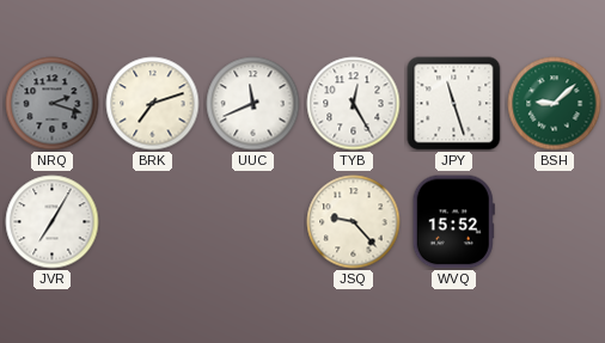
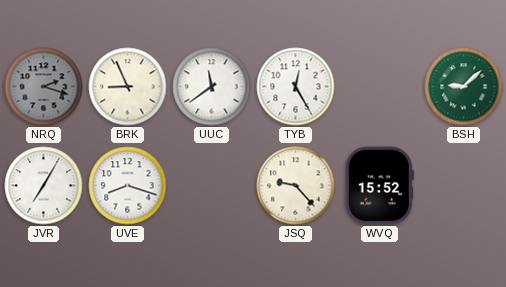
BRK: 7:12 -> 8:56 (128, 87)
UUC: 11:41 -> 11:39 (212, 87)
JPY: 11:27 -> none (454, 104)
UVE: none -> 8:18 (128, 186)
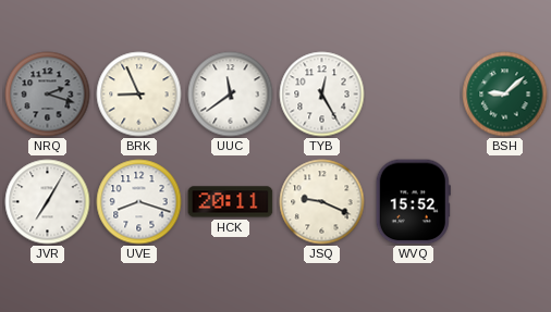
HCK: none -> 20:11 (231, 202)
JSQ: 9:23 -> 9:19 (322, 202)
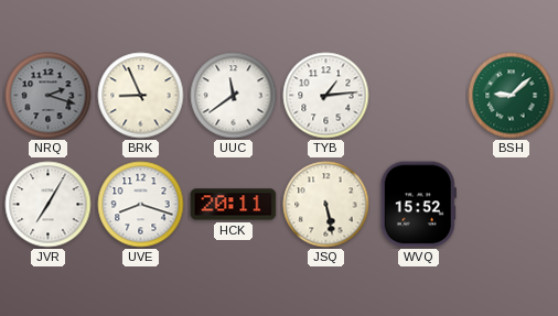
TYB: 12:25 -> 1:14 (326, 96)
JSQ: 9:19 -> 5:28 (326, 205)
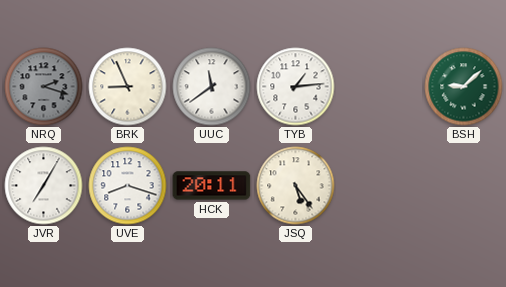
JSQ: 5:28 -> 5:24 (296, 186)
WVQ: 15:52 -> none (418, 205)
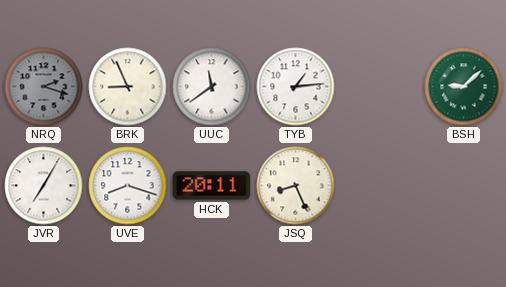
JSQ: 5:24 -> 8:26 (296, 186)
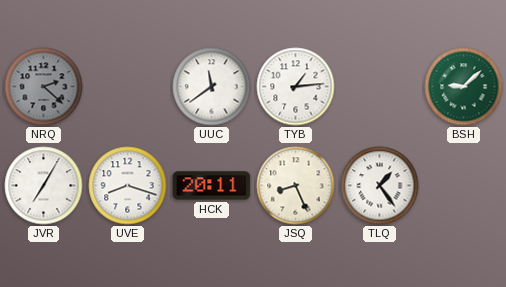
NRQ: 2:18 -> 2:22 (44, 87)
BRK: 8:56 -> none (128, 87)
TLQ: none -> 1:24 (380, 186)
